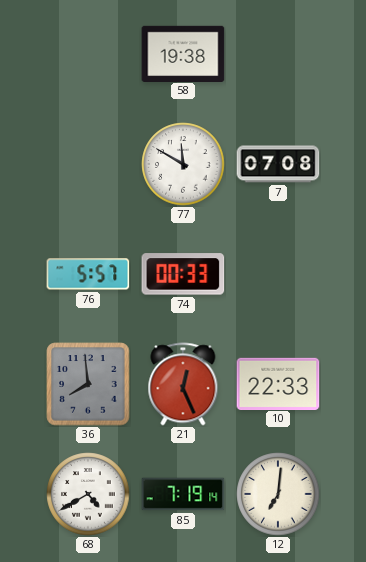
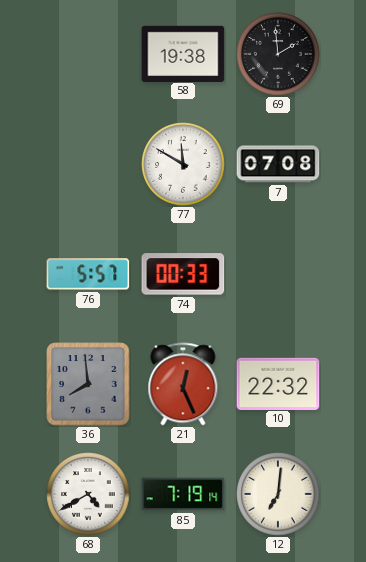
69: none -> 1:59 (278, 54)
10: 22:33 -> 22:32 (278, 383)
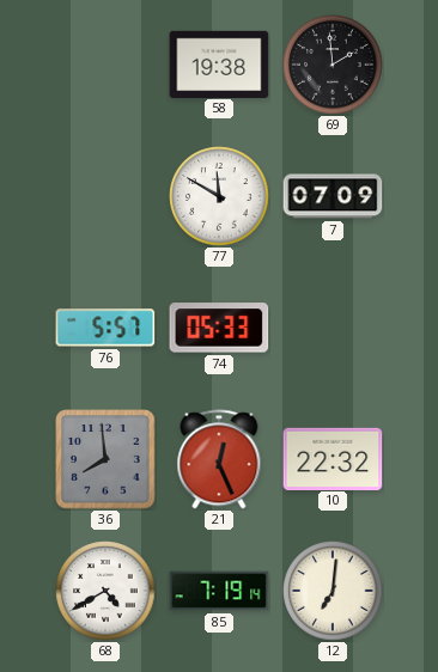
7: 07:08 -> 07:09 (333, 196)
74: 00:33 -> 05:33 (219, 328)
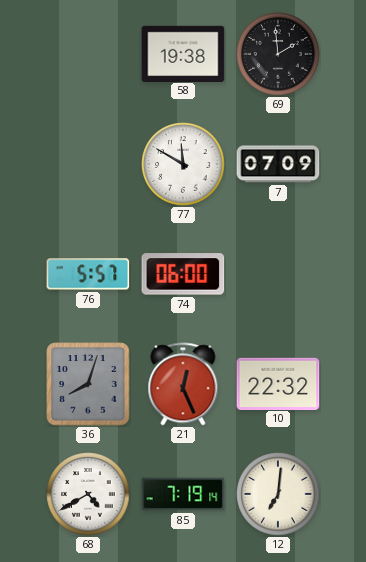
74: 05:33 -> 06:00 (183, 274)
36: 7:59 -> 8:03 (88, 384)
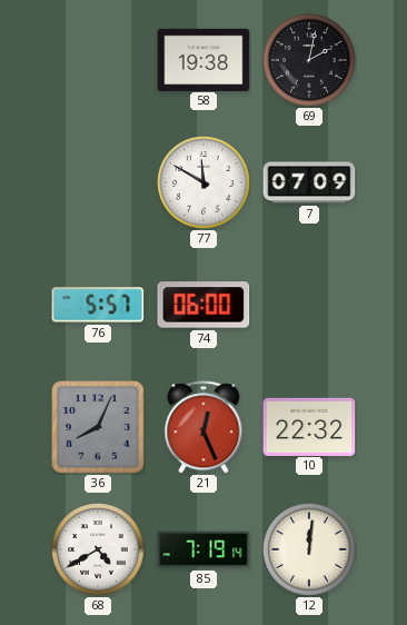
69: 1:59 -> 2:02 (309, 60)
36: 8:03 -> 8:04 (98, 427)
12: 7:01 -> 12:01 (309, 549)
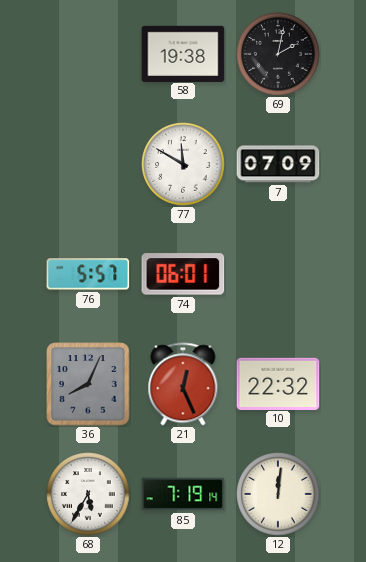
74: 06:00 -> 06:01 (183, 274)
68: 4:40 -> 5:35 (88, 494)
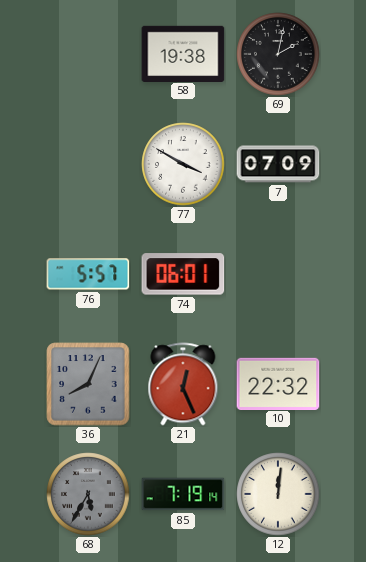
77: 11:50 -> 3:50 (183, 164)
68 dial: white -> grey (88, 494)
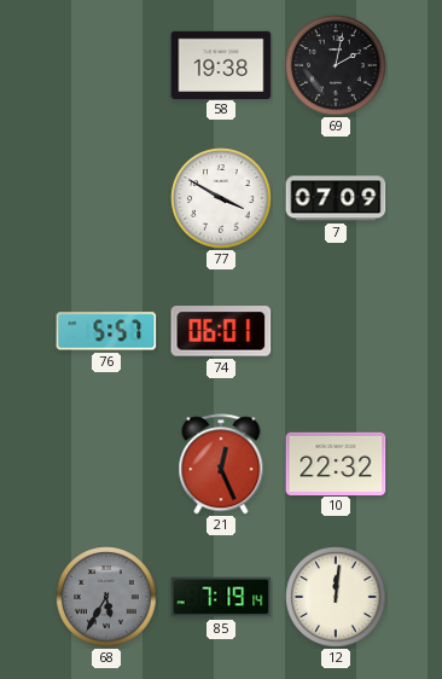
36: 8:04 -> none (88, 384)
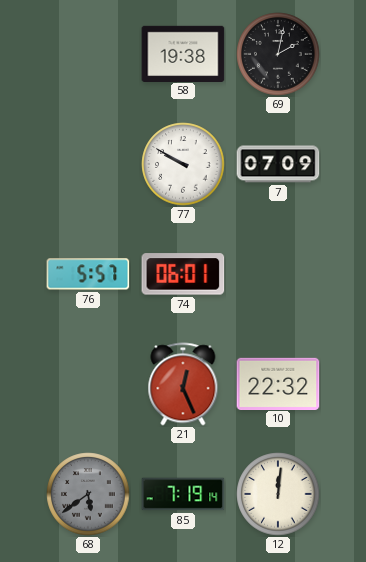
77: 3:50 -> 9:50 (183, 164)
68: 5:35 -> 5:39 (88, 494)
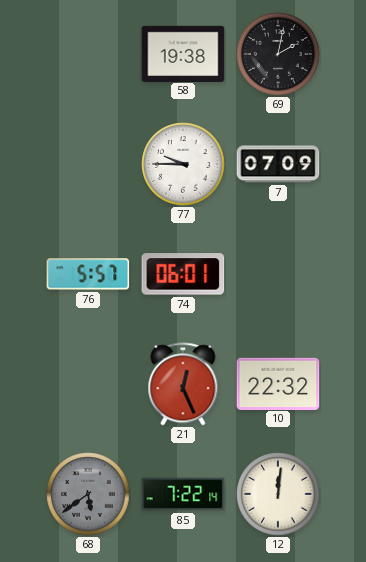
77: 9:50 -> 9:45 (183, 164)
85: 7:19 -> 7:22 (183, 494)
